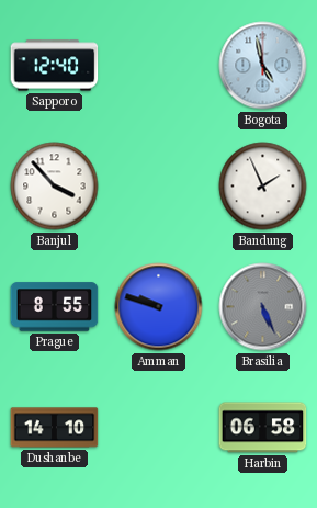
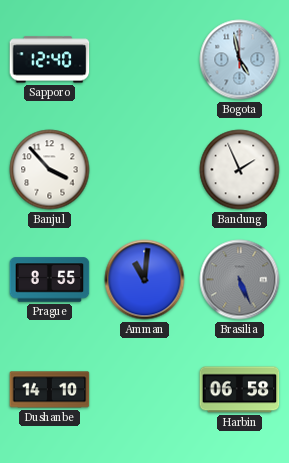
Amman: 9:48 -> 11:01 (145, 280)
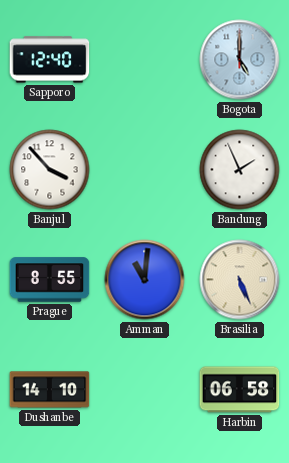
Bogota: 4:58 -> 5:00 (240, 60)
Brasilia dial: grey -> cream (240, 280)
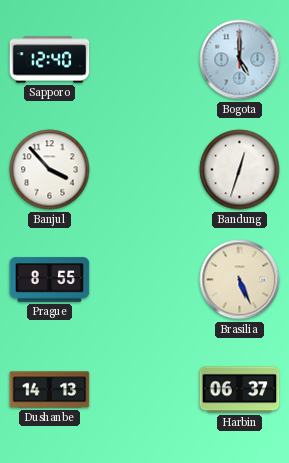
Bandung: 1:56 -> 12:33 (240, 170)
Amman: 11:01 -> none (145, 280)
Dushanbe: 14:10 -> 14:13 (50, 390)
Harbin: 06:58 -> 06:37 (240, 390)
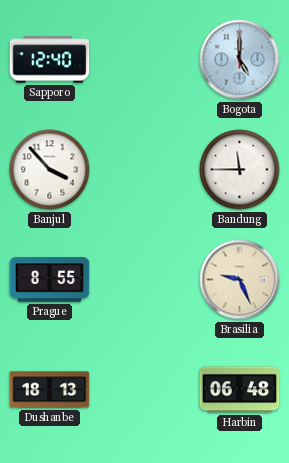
Bandung: 12:33 -> 11:45 (240, 170)
Brasilia: 5:26 -> 9:26 (240, 280)
Dushanbe: 14:13 -> 18:13 (50, 390)
Harbin: 06:37 -> 06:48 (240, 390)
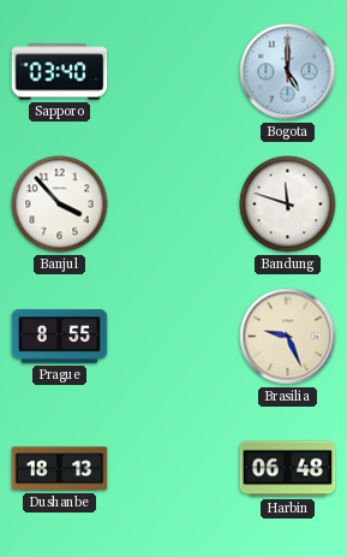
Sapporo: 12:40 -> 03:40 (60, 72)
Bandung: 11:45 -> 11:48 (288, 205)
